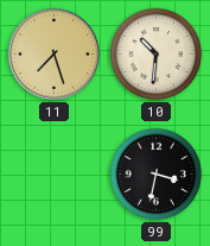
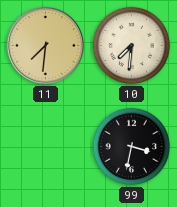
11: 7:27 -> 7:31 (45, 45)
10: 10:31 -> 7:31 (132, 46)
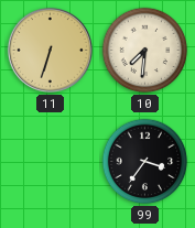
11: 7:31 -> 6:33 (50, 50)
99: 3:32 -> 3:36 (145, 162)
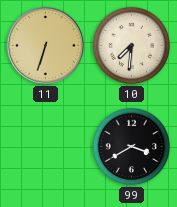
99: 3:36 -> 3:40 (132, 147)
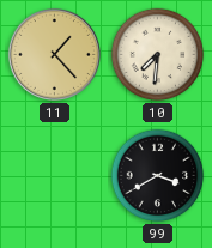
11: 6:33 -> 1:23 (54, 54)
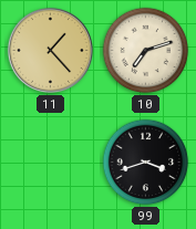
10: 7:31 -> 7:12 (146, 51)
99: 3:40 -> 3:42 (146, 163)
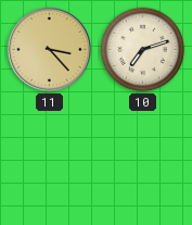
11: 1:23 -> 3:23 (49, 49)
99: 3:42 -> none (146, 163)
